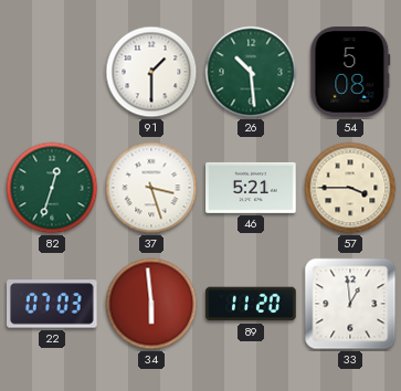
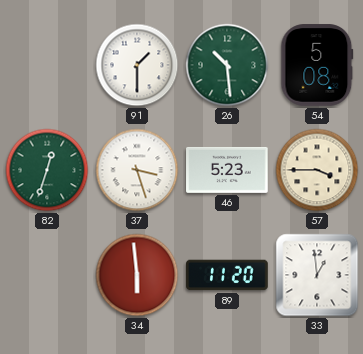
46: 5:21 -> 5:23 (227, 170)
22: 07:03 -> none (53, 304)
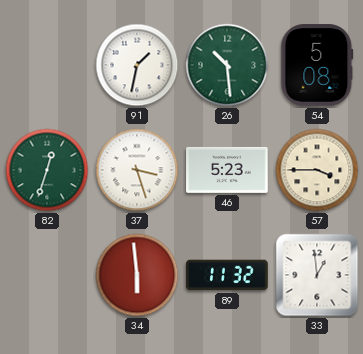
91: 1:30 -> 1:32 (137, 65)
89: 11:20 -> 11:32 (227, 275)
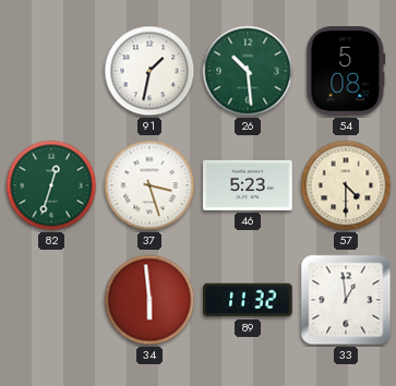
57: 3:45 -> 4:30 (346, 185)
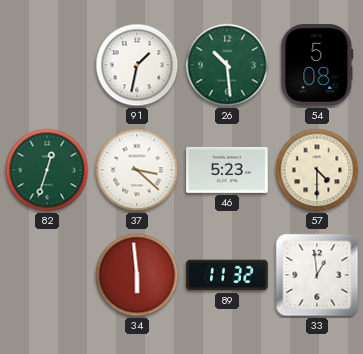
37: 3:27 -> 3:22 (137, 170)
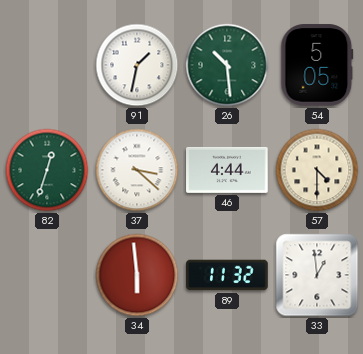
54: 5:08 -> 5:05 (317, 65)
46: 5:23 -> 4:44 (227, 170)
